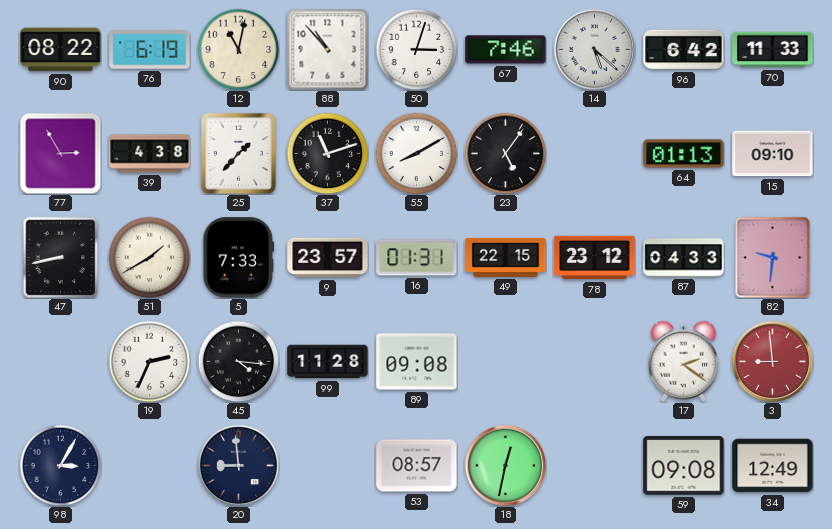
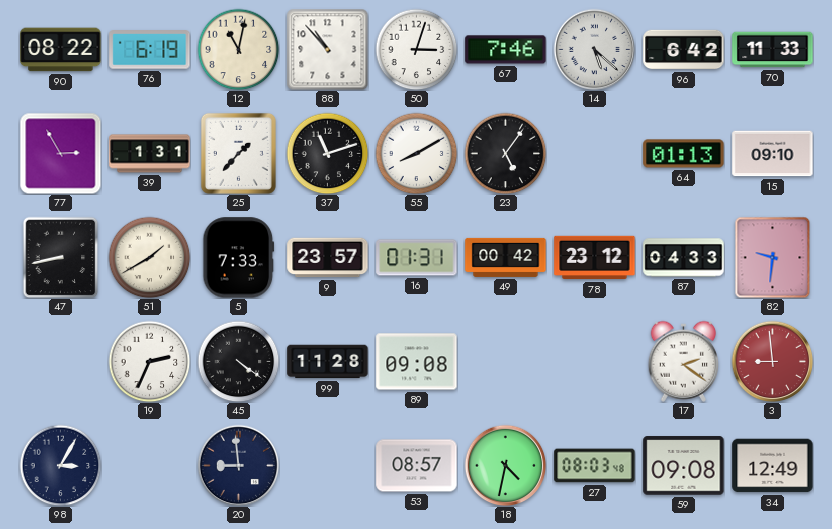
39: 4:38 -> 1:31 (150, 154)
49: 22:15 -> 00:42 (506, 257)
45: 4:16 -> 4:21 (238, 361)
18: 12:32 -> 4:32 (505, 465)
27: none -> 08:03 (595, 466)
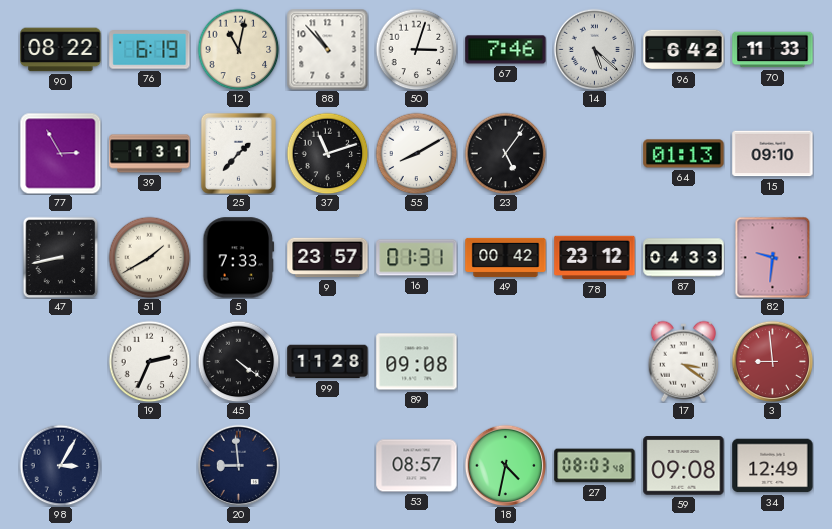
17: 2:21 -> 3:21 (683, 361)
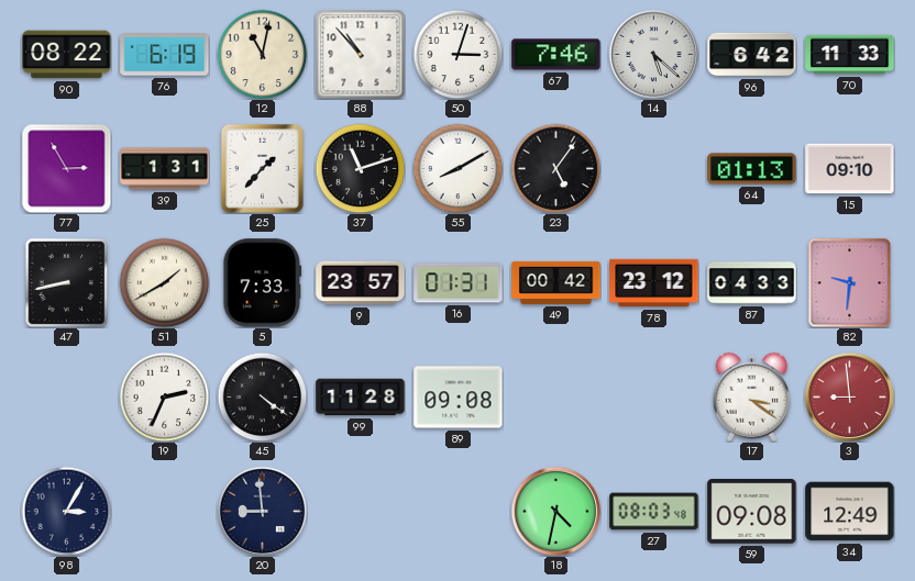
53: 08:57 -> none (417, 466)
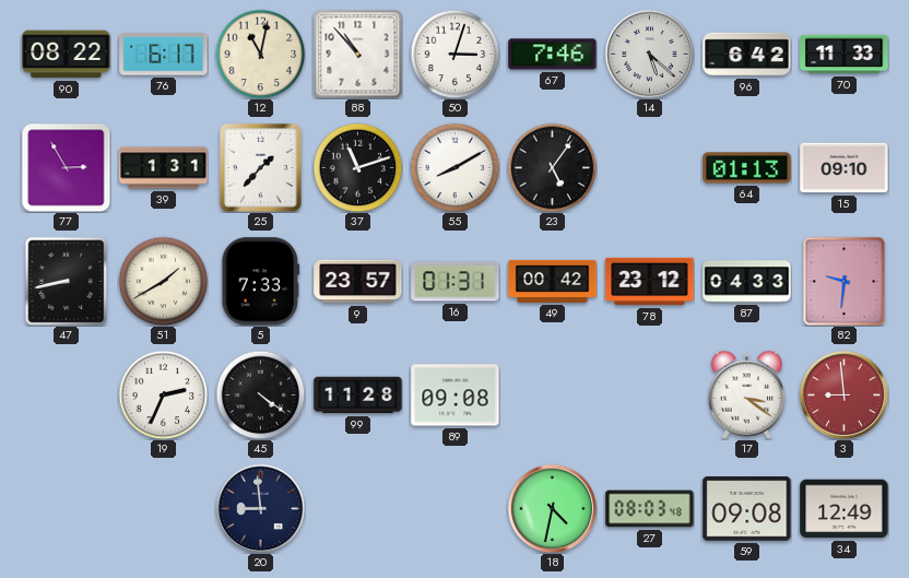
76: 6:19 -> 6:17 (164, 55)
98: 3:05 -> none (66, 511)
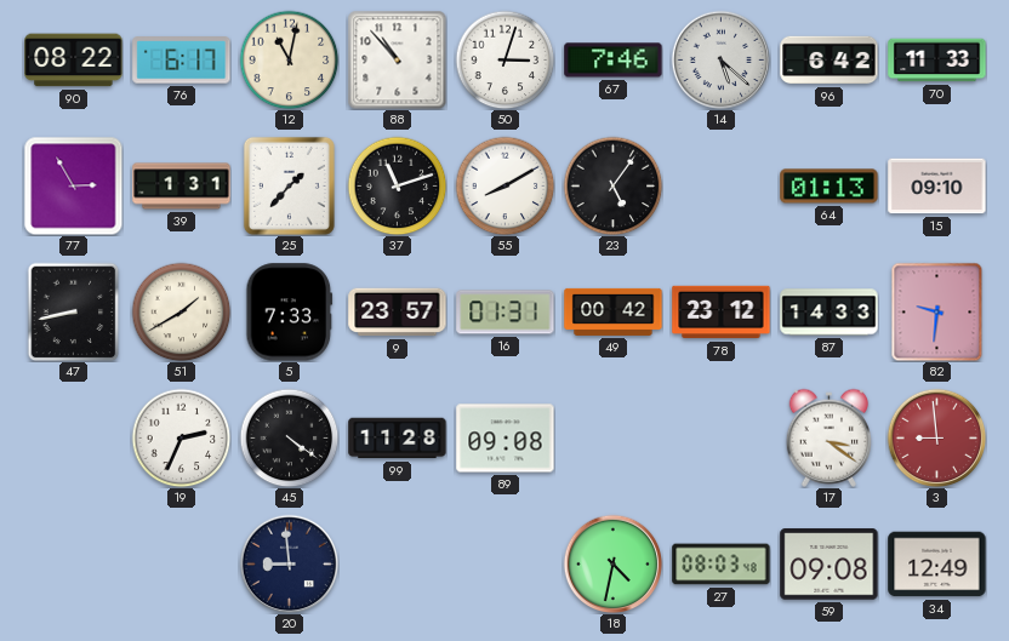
87: 04:33 -> 14:33 (830, 313)
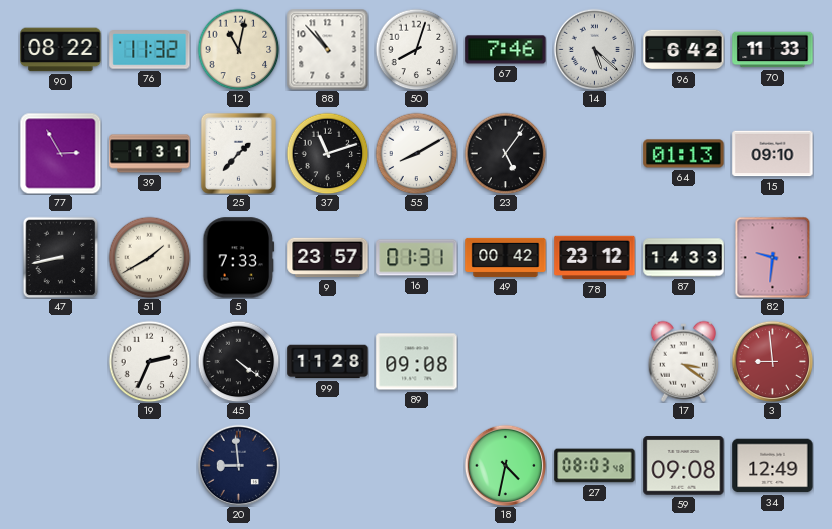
76: 6:17 -> 11:32 (150, 50)
50: 3:03 -> 8:03 (416, 49)
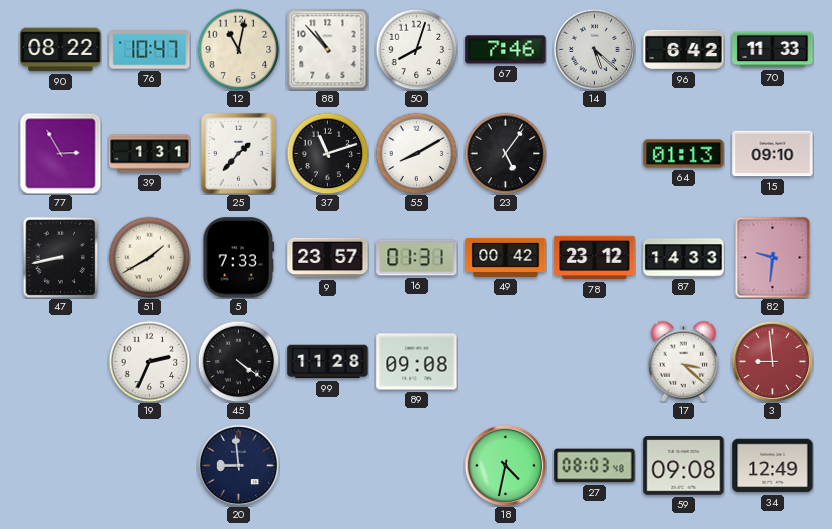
76: 11:32 -> 10:47 (150, 50)
17: 3:21 -> 3:22 (683, 361)
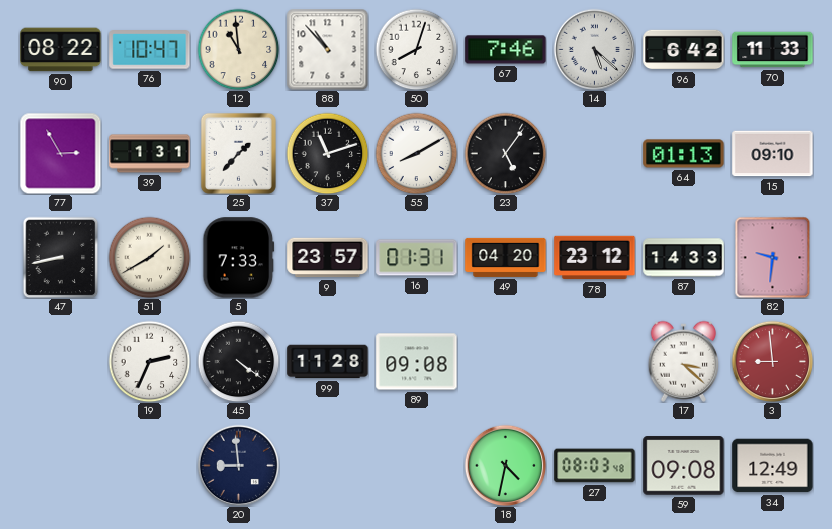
12: 11:02 -> 10:59 (238, 49)
49: 00:42 -> 04:20 (506, 257)
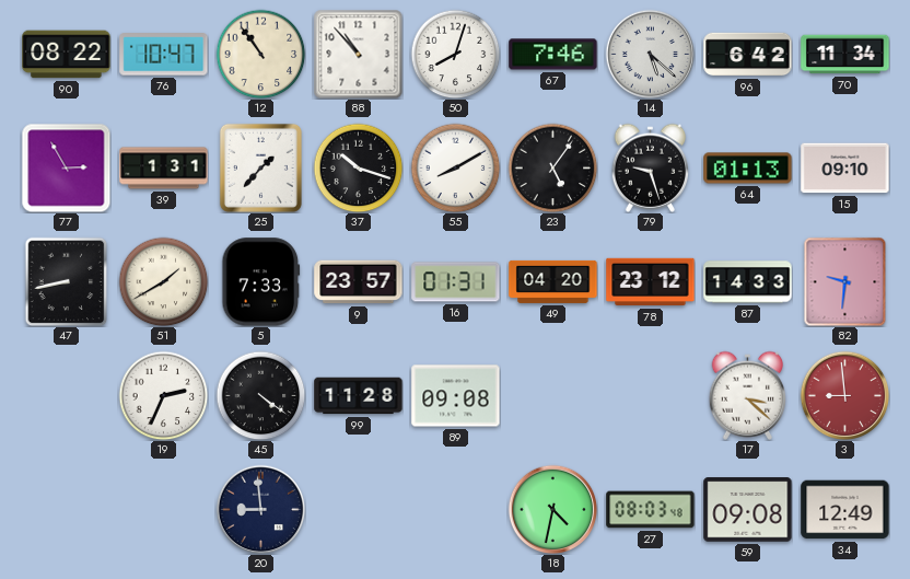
12: 10:59 -> 10:54 (260, 54)
70: 11:33 -> 11:34 (845, 55)
37: 11:12 -> 10:18 (358, 167)
79: none -> 9:27 (650, 167)
